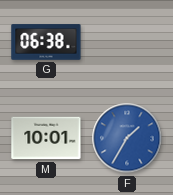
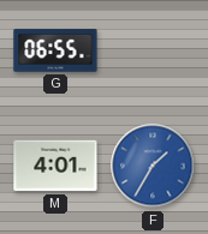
G: 06:38 -> 06:55 (55, 50)
M: 10:01 -> 4:01 (55, 166)
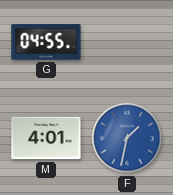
G: 06:55 -> 04:55 (46, 42)
F: 1:35 -> 1:32 (127, 138)
